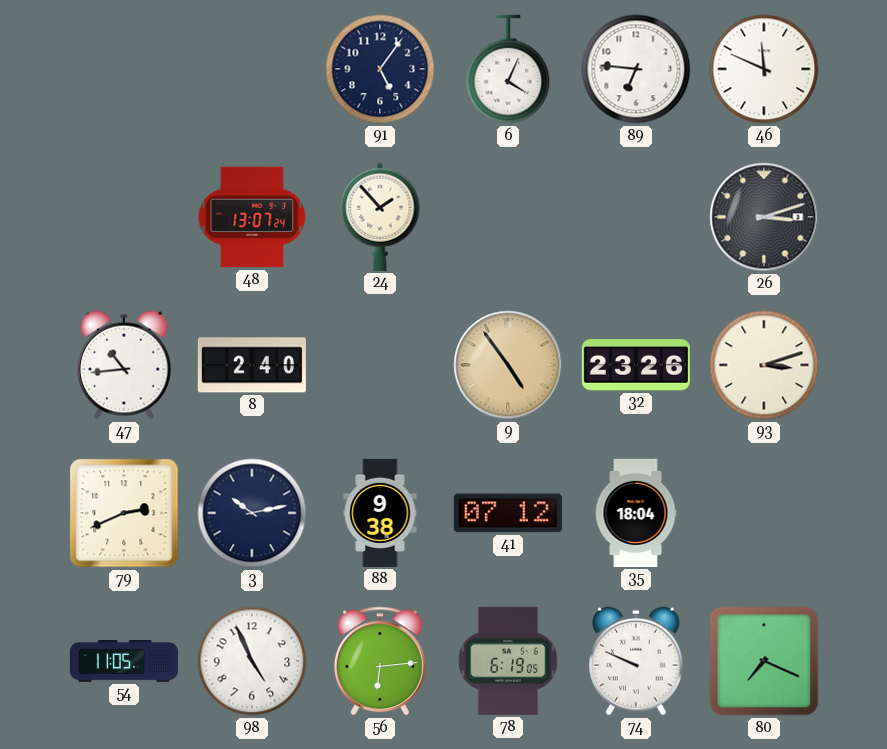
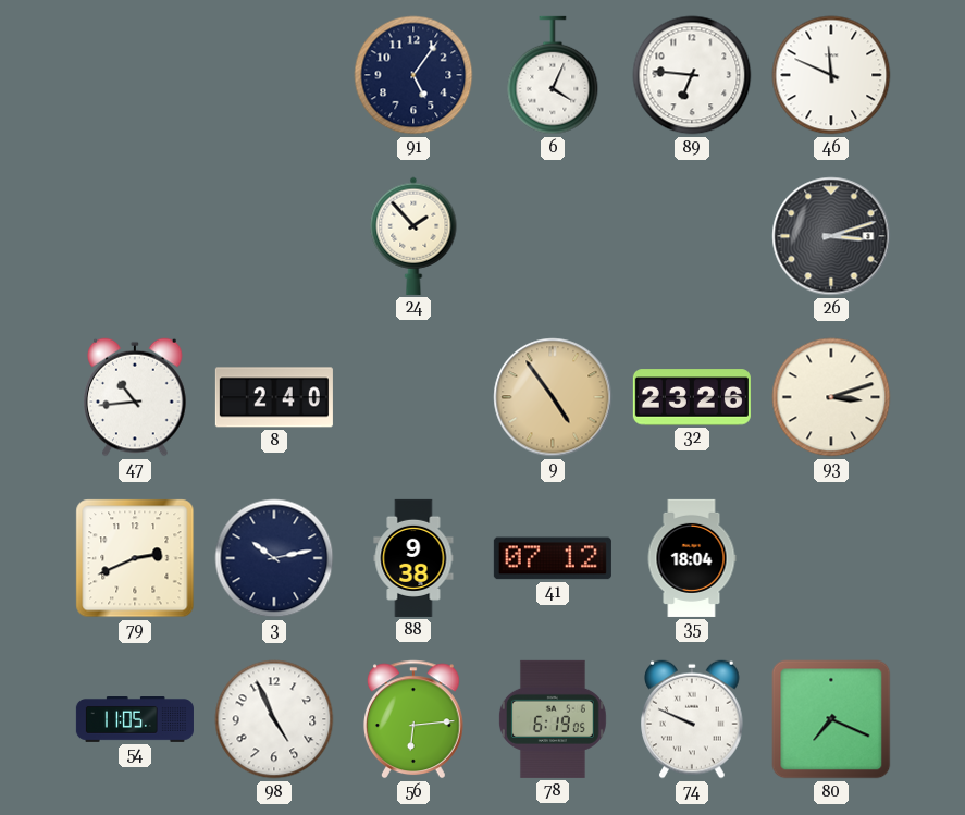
48: 13:07 -> none (252, 217)
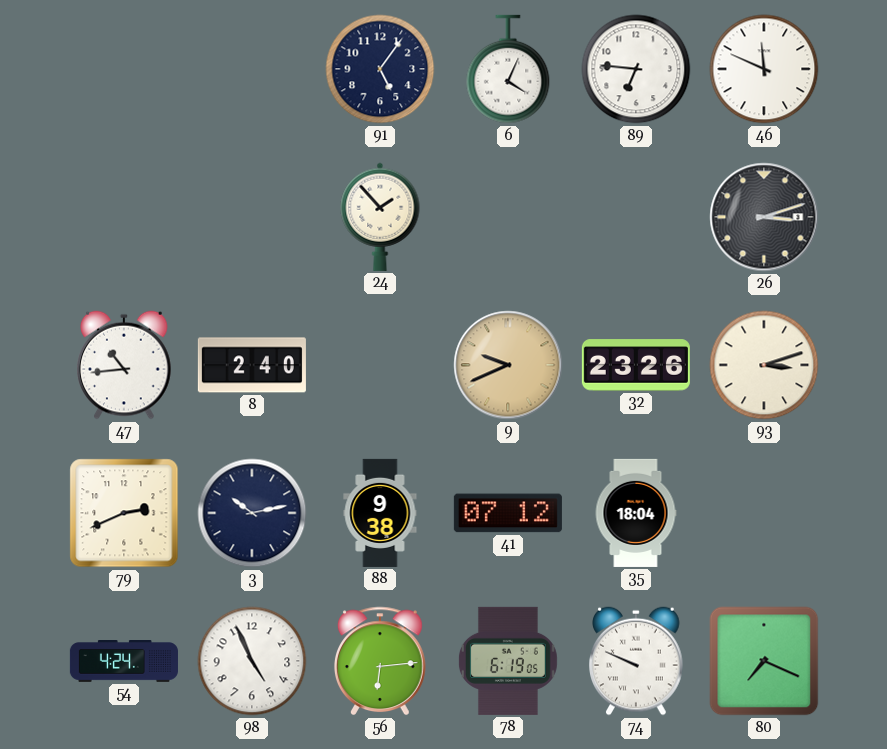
9: 4:54 -> 9:41 (508, 365)
54: 11:05 -> 4:24 (124, 662)
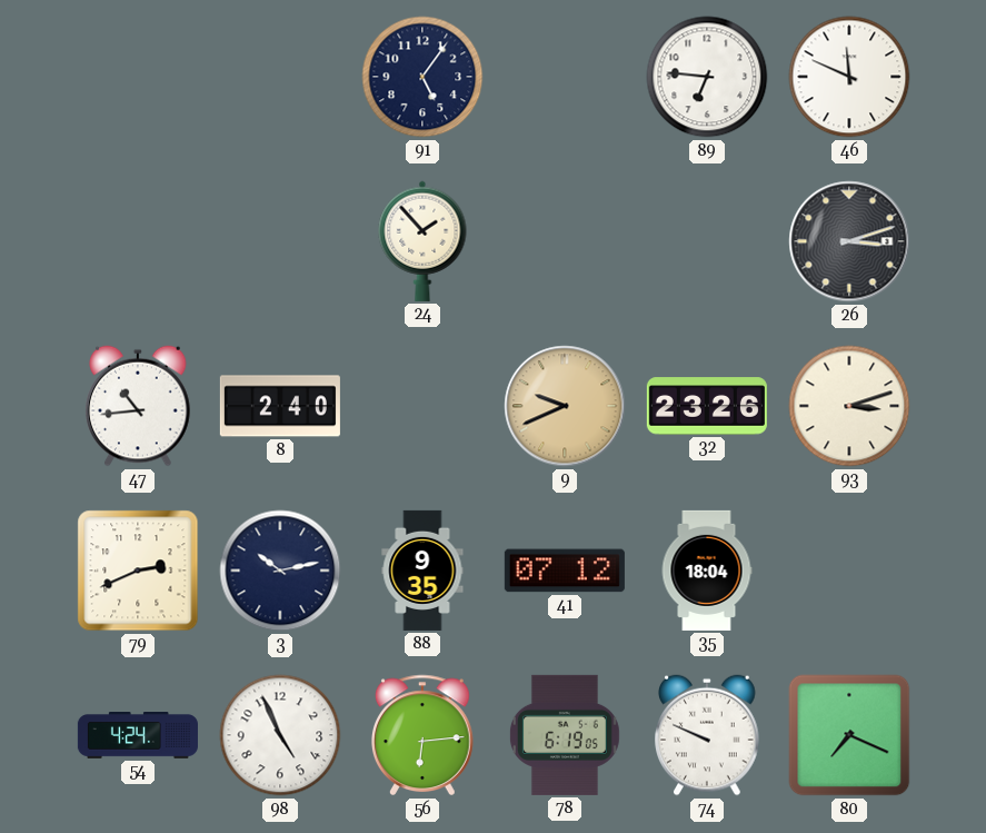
6: 4:04 -> none (508, 69)
88: 9:38 -> 9:35 (422, 571)
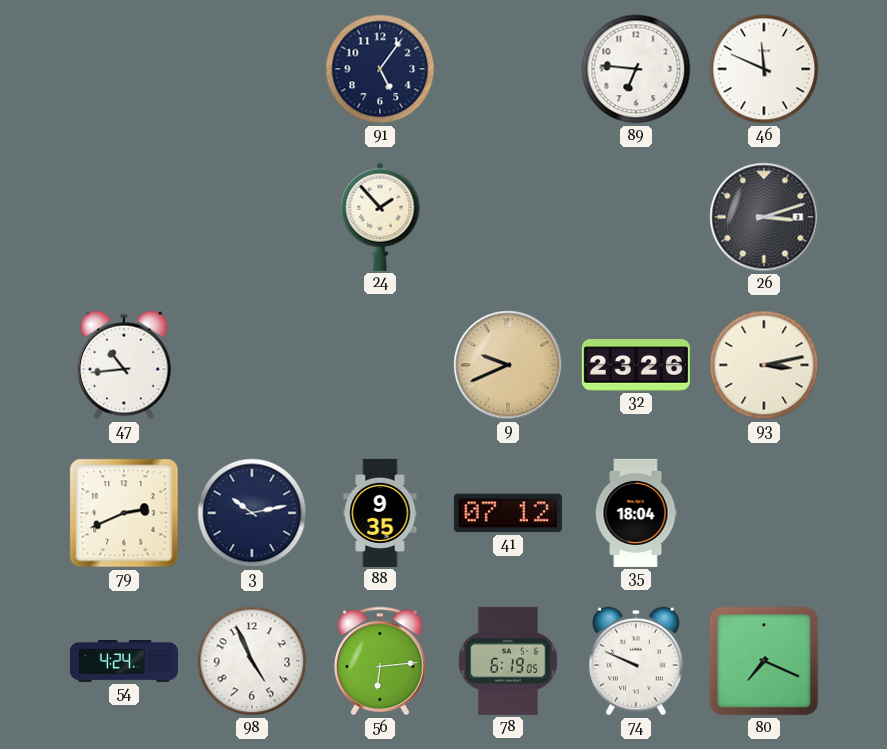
8: 2:40 -> none (280, 406)
93: 3:12 -> 3:13 (764, 365)
